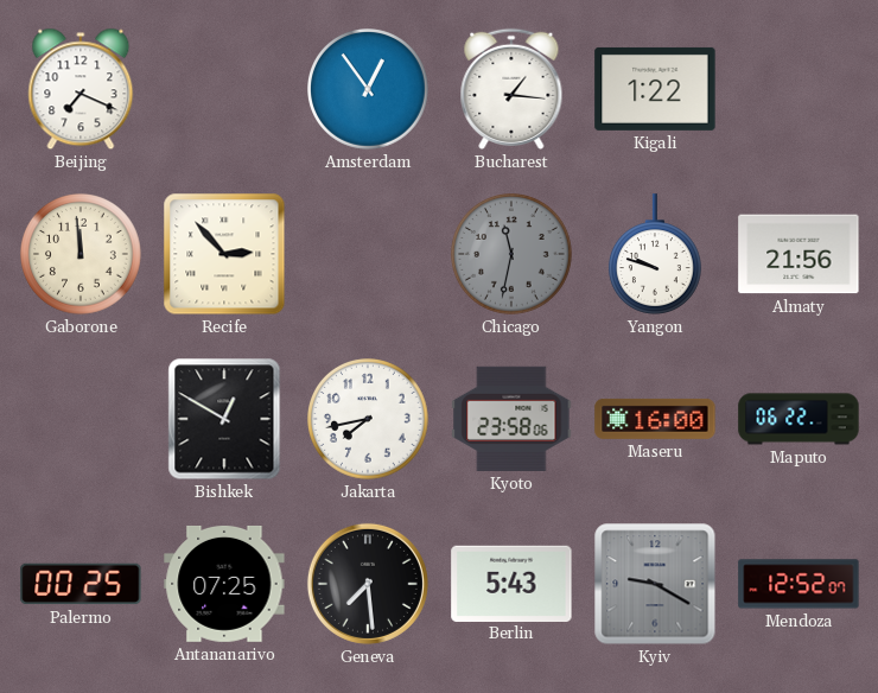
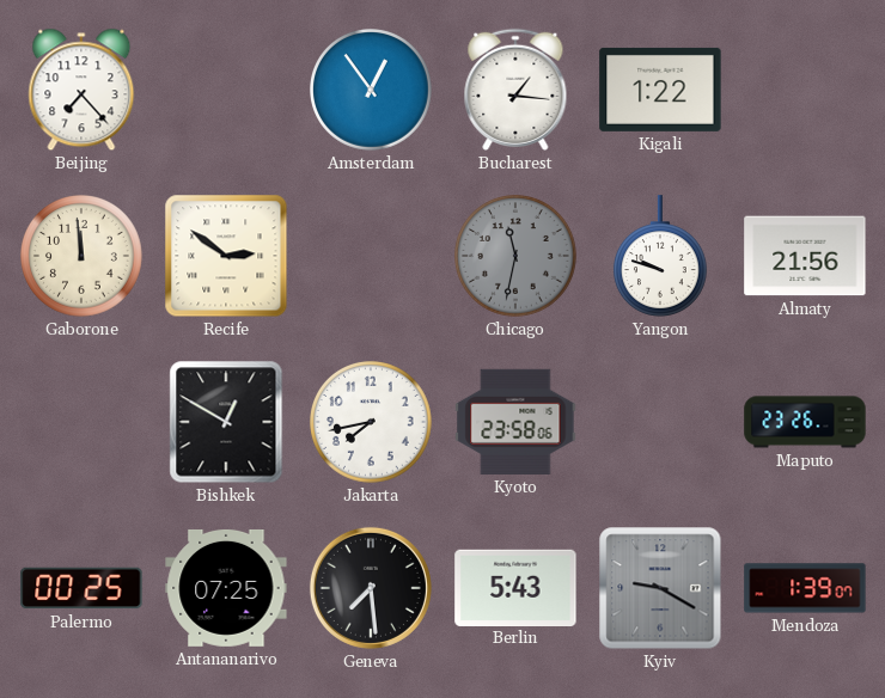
Beijing: 7:19 -> 7:23 (81, 90)
Recife: 2:53 -> 2:51 (226, 256)
Maseru: 16:00 -> none (655, 419)
Maputo: 06:22 -> 23:26 (805, 422)
Mendoza: 12:52 -> 1:39 (805, 588)
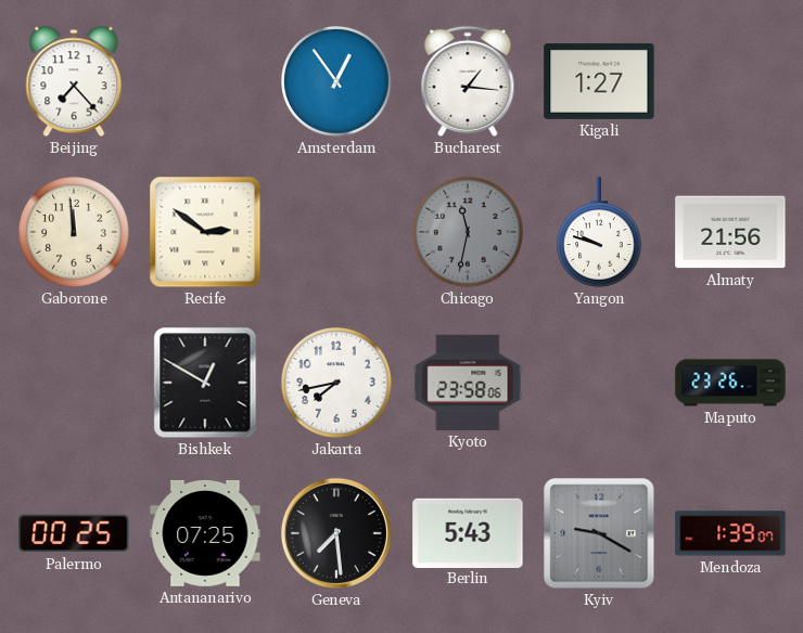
Kigali: 1:22 -> 1:27 (599, 81)
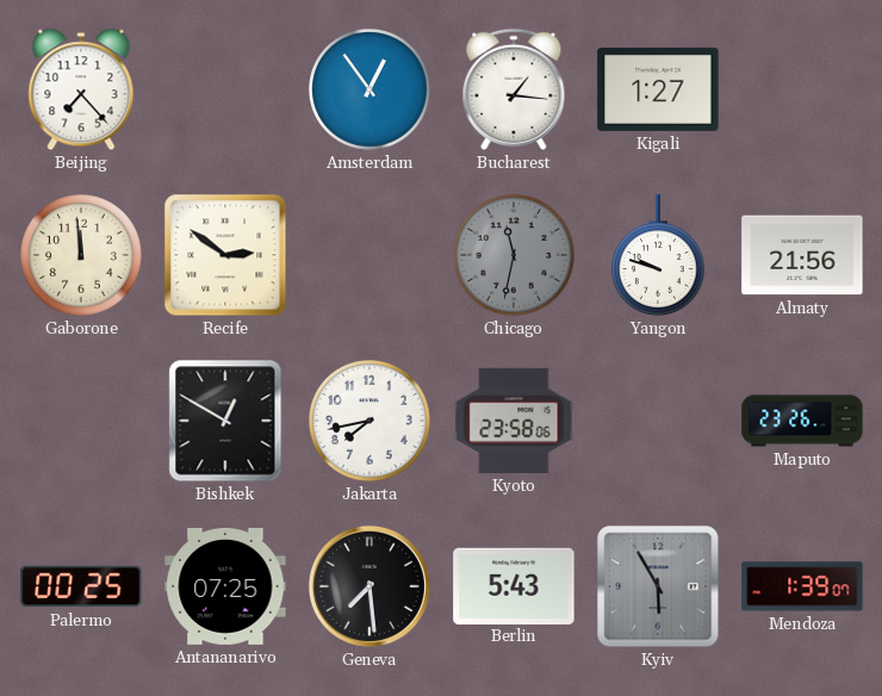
Kyiv: 9:20 -> 5:55 (658, 586)
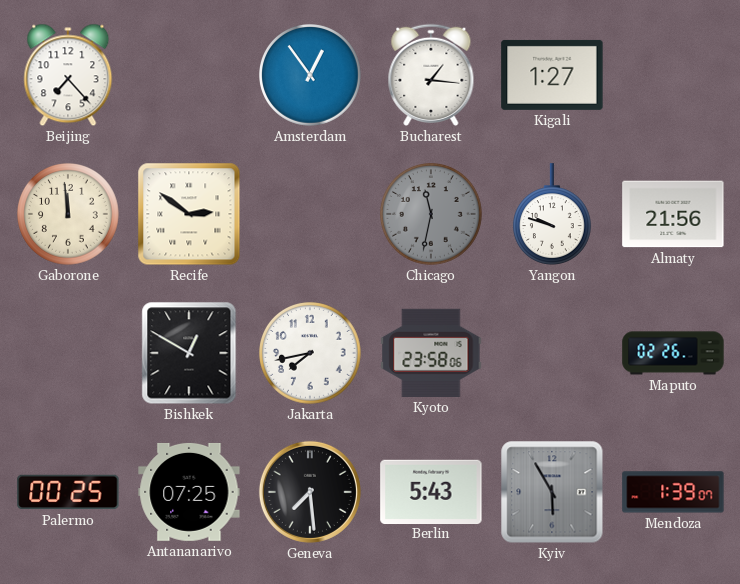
Maputo: 23:26 -> 02:26 (673, 353)
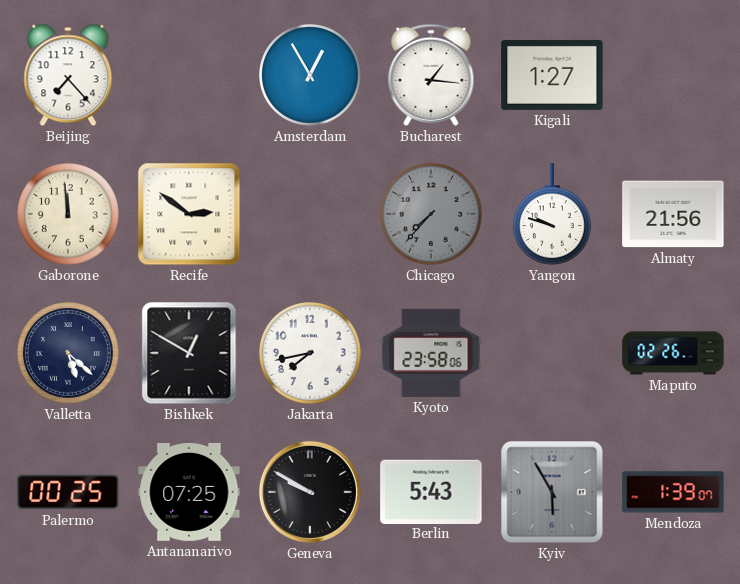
Amsterdam: 12:54 -> 12:55 (311, 76)
Chicago: 11:32 -> 7:37 (432, 215)
Valletta: none -> 5:22 (69, 354)
Geneva: 7:29 -> 9:50 (310, 492)
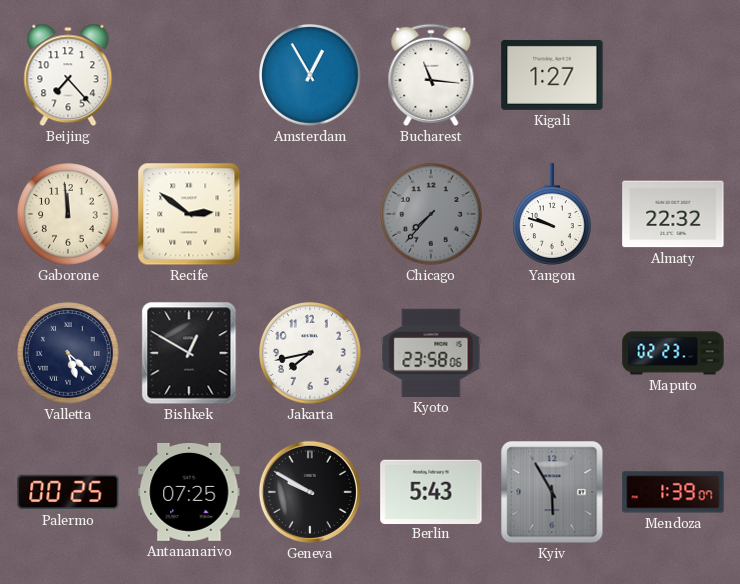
Bucharest: 1:16 -> 11:16 (431, 75)
Almaty: 21:56 -> 22:32 (673, 214)
Maputo: 02:26 -> 02:23 (673, 353)
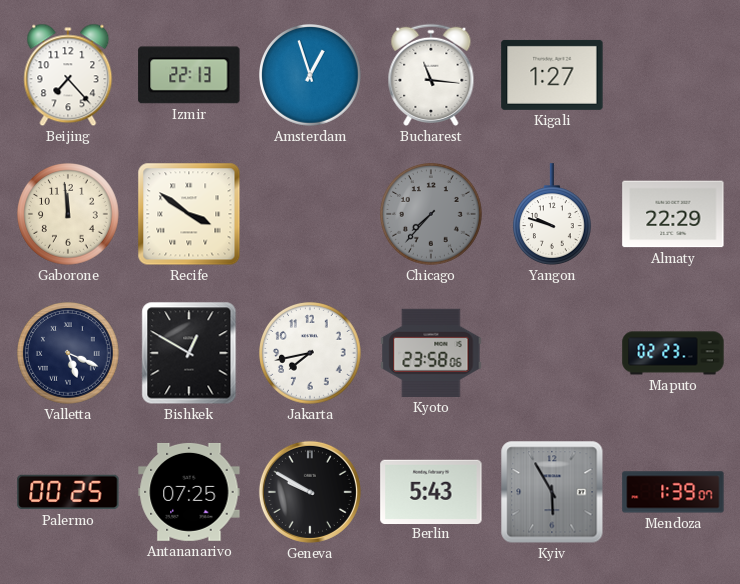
Izmir: none -> 22:13 (189, 75)
Amsterdam: 12:55 -> 12:57 (311, 76)
Recife: 2:51 -> 3:51 (189, 214)
Almaty: 22:32 -> 22:29 (673, 214)
Valletta: 5:22 -> 5:19 (69, 354)
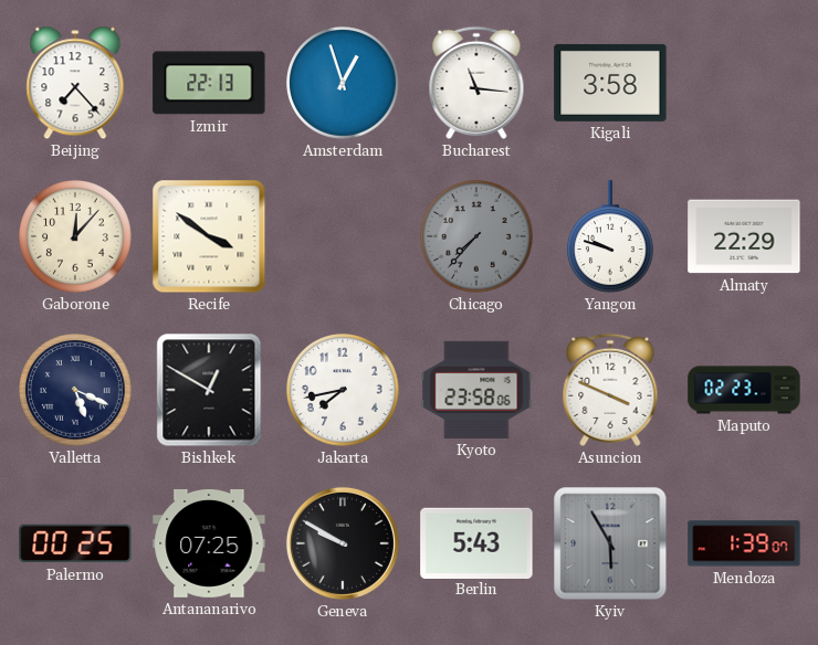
Kigali: 1:27 -> 3:58 (610, 83)
Gaborone: 11:59 -> 12:07 (76, 237)
Asuncion: none -> 3:49 (610, 390)
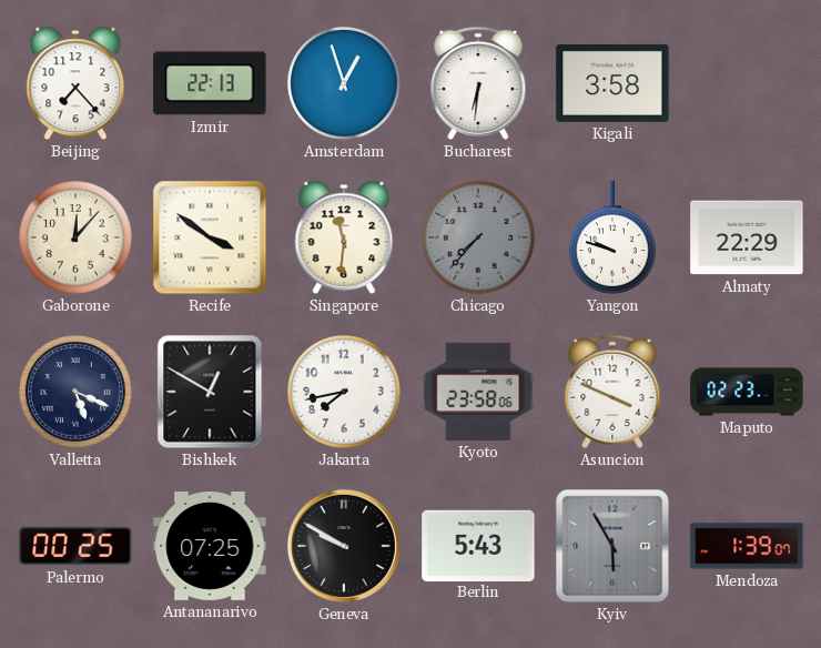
Bucharest: 11:16 -> 6:31 (478, 83)
Singapore: none -> 11:31 (344, 237)
